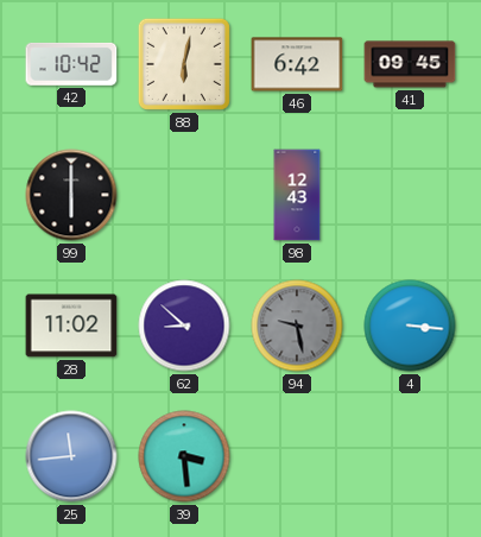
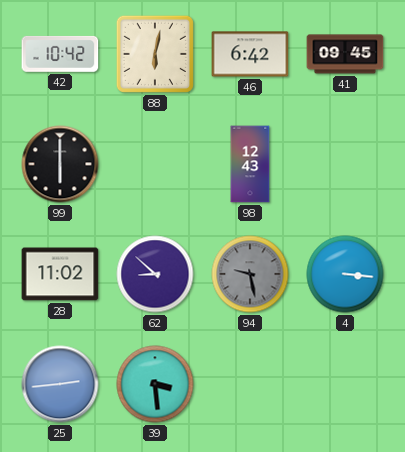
25: 11:44 -> 2:44 (60, 384)
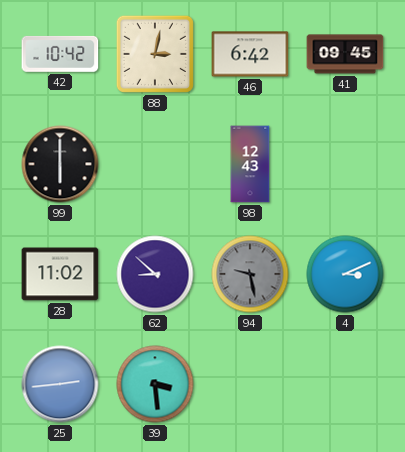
88: 6:02 -> 3:02 (155, 54)
4: 3:16 -> 3:11 (345, 274)
